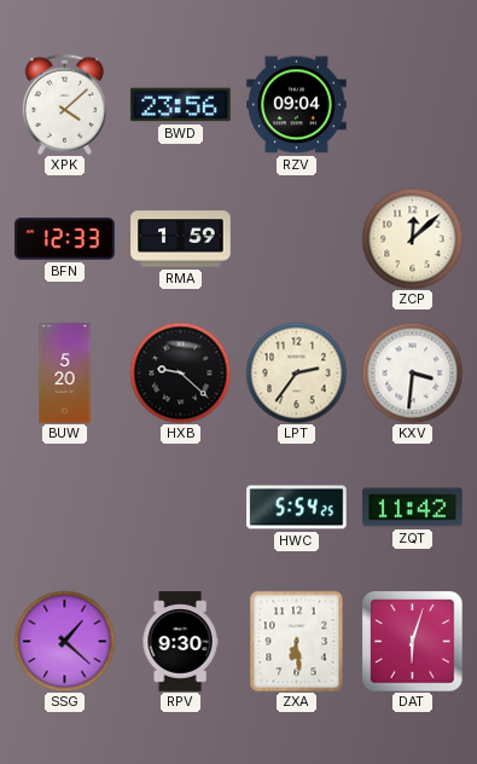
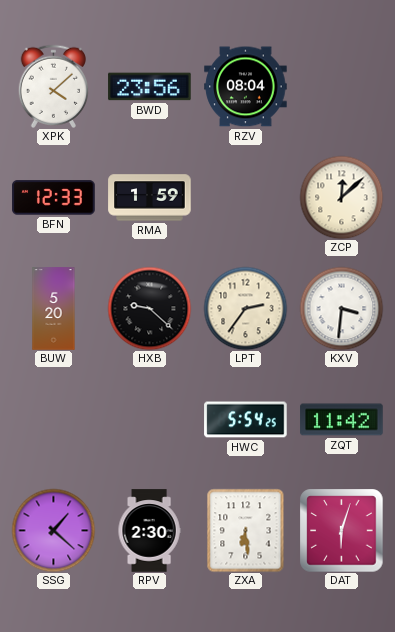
RZV: 09:04 -> 08:04 (246, 87)
RPV: 9:30 -> 2:30 (149, 531)
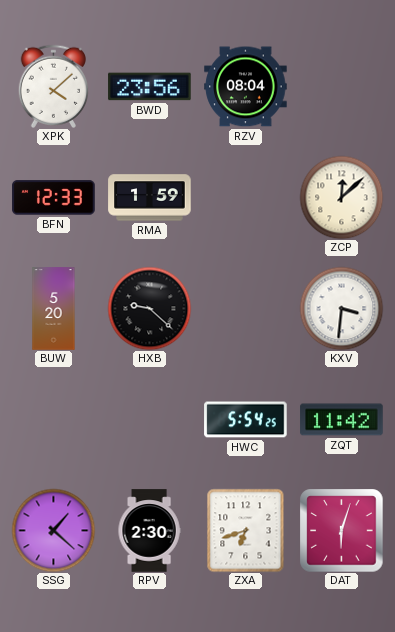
LPT: 2:36 -> none (245, 308)
ZXA: 6:29 -> 6:42 (246, 530)
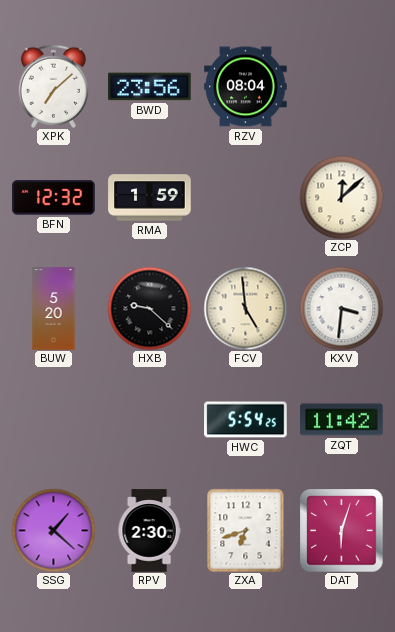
XPK: 4:08 -> 7:08 (53, 86)
BFN: 12:33 -> 12:32 (54, 198)
FCV: none -> 4:59 (245, 308)
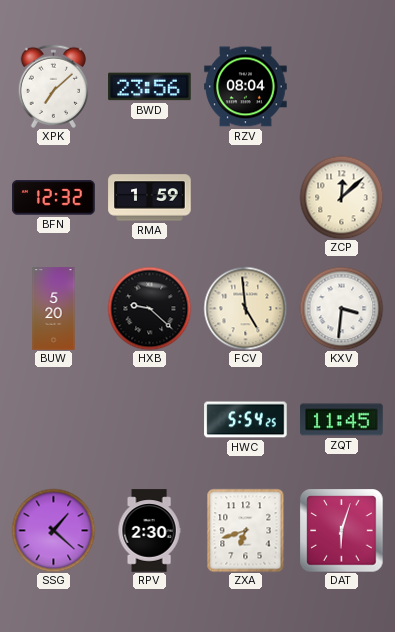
ZQT: 11:42 -> 11:45 (342, 420)
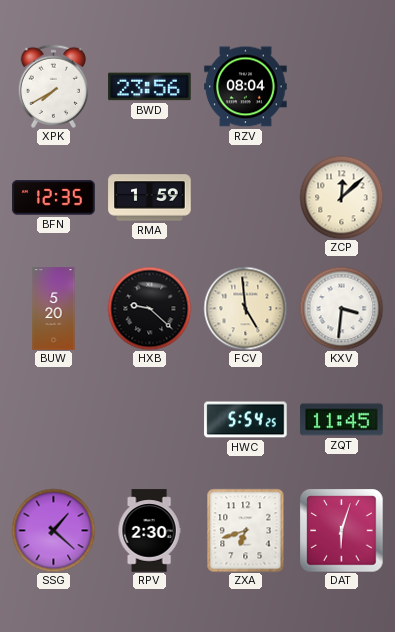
XPK: 7:08 -> 7:40 (53, 86)
BFN: 12:32 -> 12:35 (54, 198)
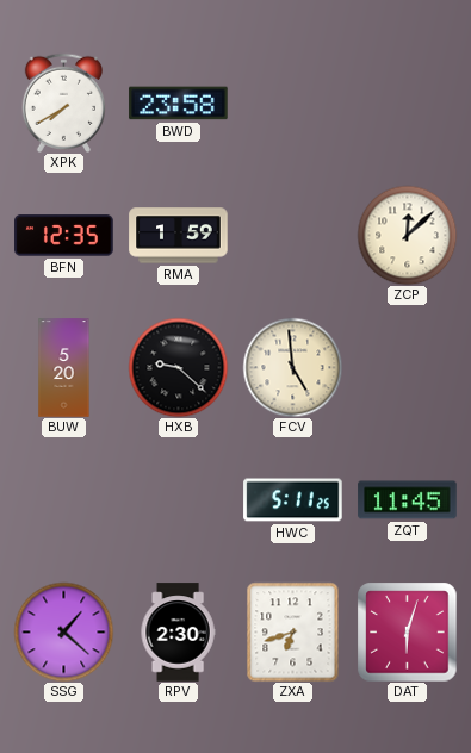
BWD: 23:56 -> 23:58 (179, 104)
RZV: 08:04 -> none (246, 87)
KXV: 3:31 -> none (341, 308)
HWC: 5:54 -> 5:11 (293, 500)
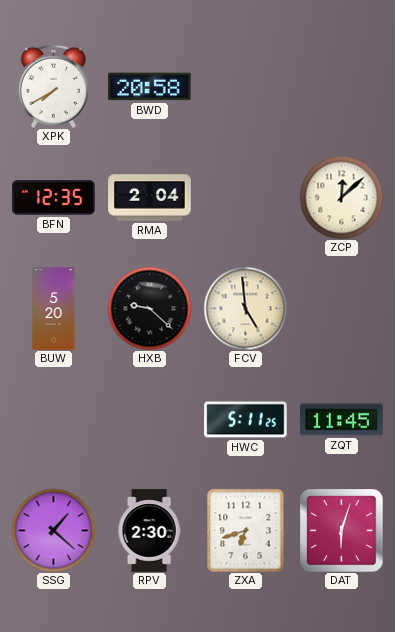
BWD: 23:58 -> 20:58 (150, 87)
RMA: 1:59 -> 2:04 (150, 198)
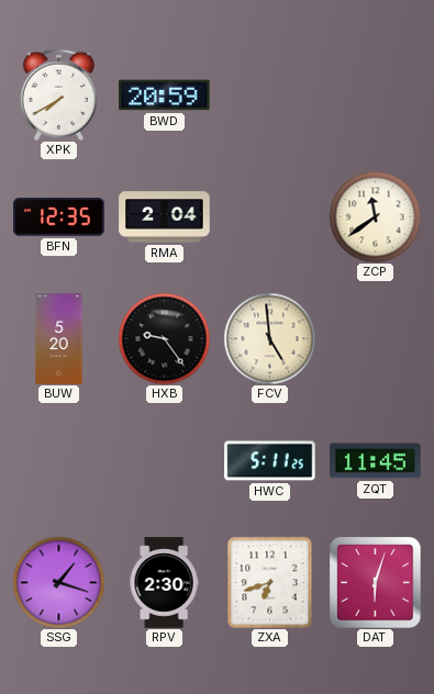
BWD: 20:58 -> 20:59 (165, 96)
ZCP: 12:08 -> 11:39 (375, 216)
HXB: 9:22 -> 9:24 (164, 338)
SSG: 1:22 -> 1:18 (58, 582)
